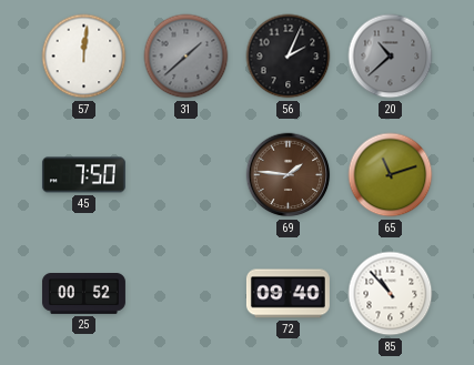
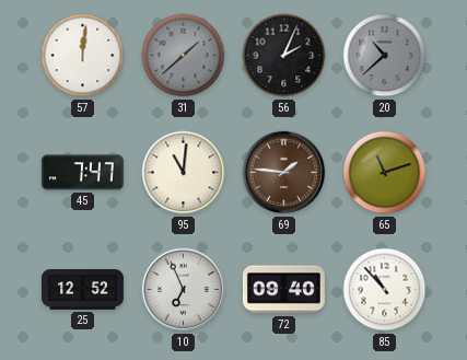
45: 7:50 -> 7:47 (82, 173)
95: none -> 11:01 (184, 173)
25: 00:52 -> 12:52 (82, 290)
10: none -> 6:56 (184, 290)
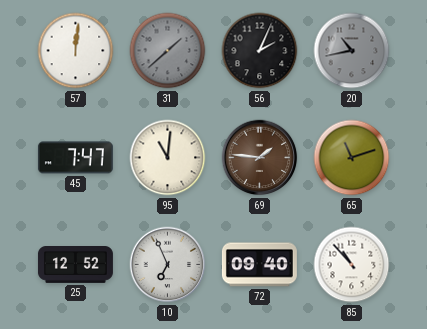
20: 10:38 -> 10:43 (352, 51)
